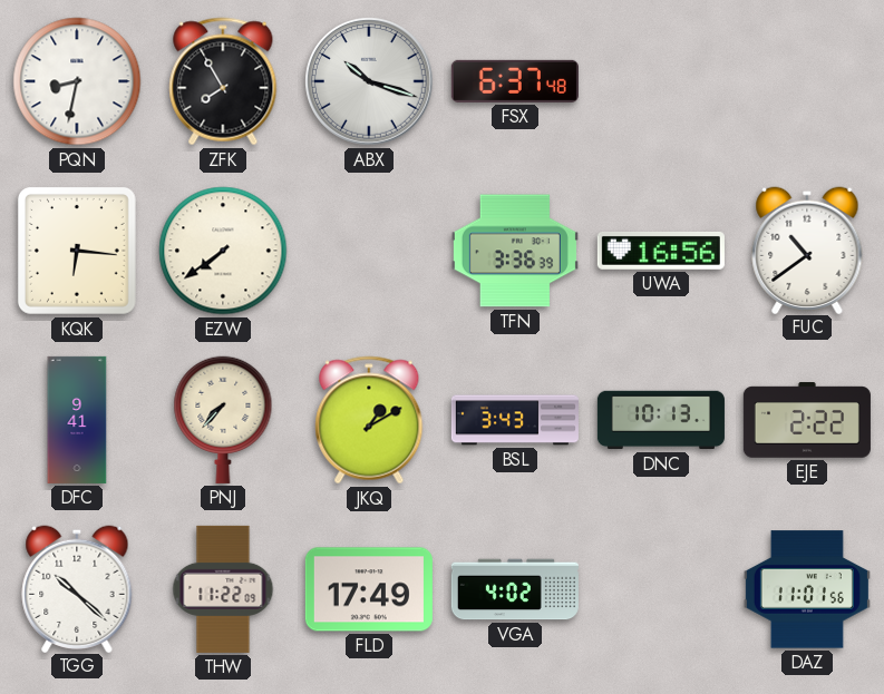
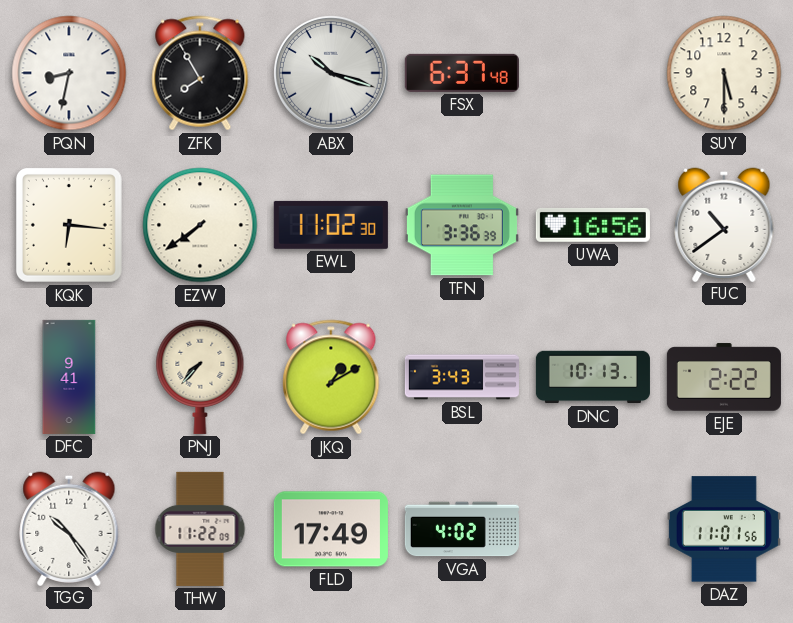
SUY: none -> 5:30 (724, 73)
EWL: none -> 11:02 (331, 225)
TGG: 10:22 -> 10:24 (69, 528)
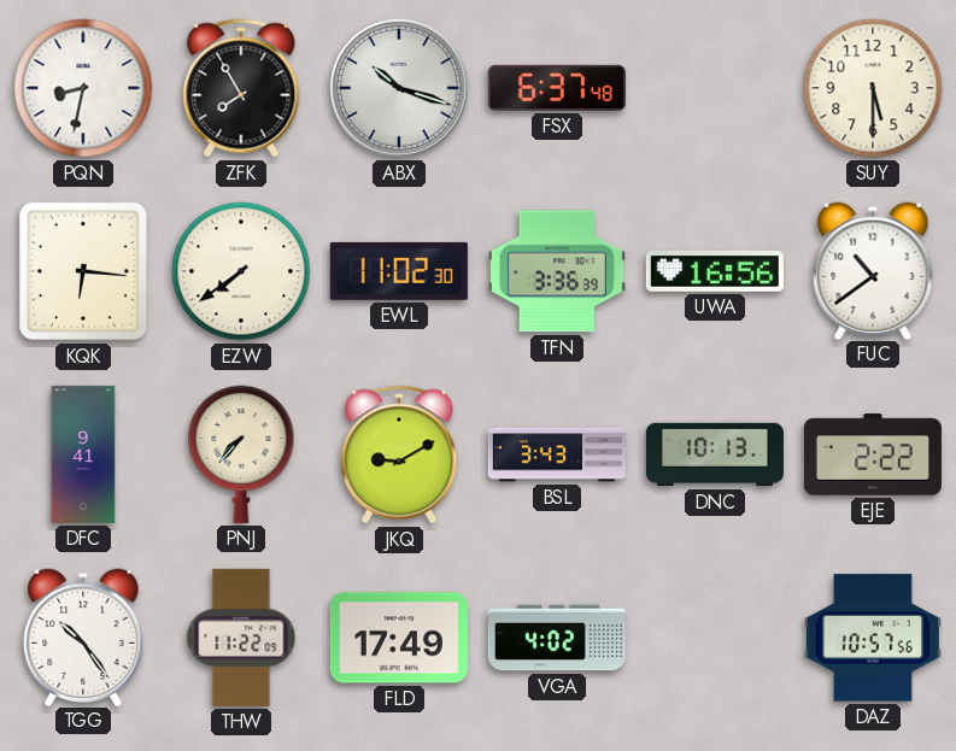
JKQ: 1:10 -> 9:10 (399, 454)
DAZ: 11:01 -> 10:57 (873, 638)
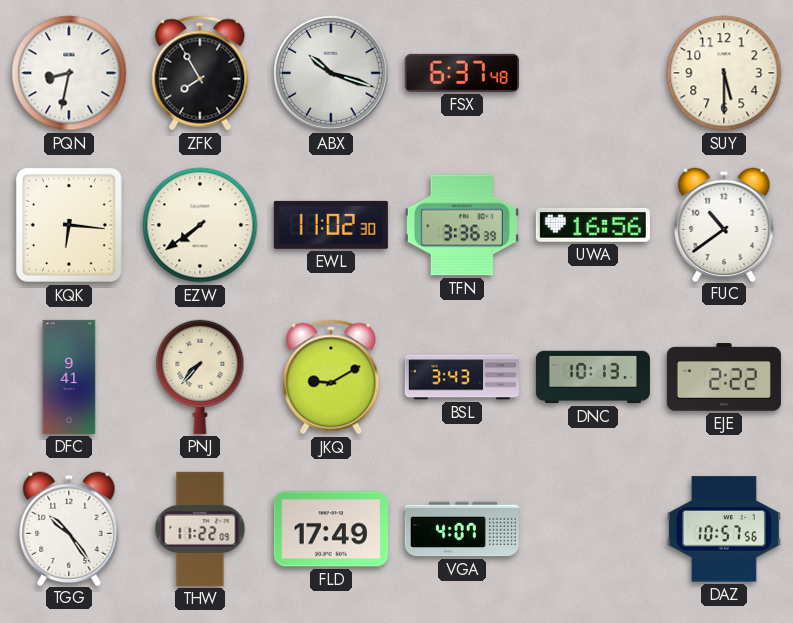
VGA: 4:02 -> 4:07 (462, 529)
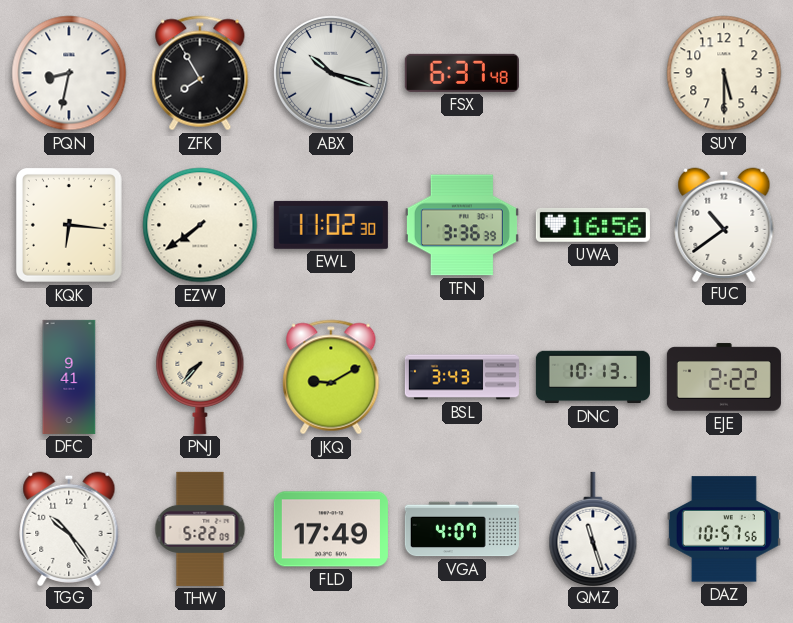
THW: 11:22 -> 5:22 (200, 529)
QMZ: none -> 11:27 (593, 528)
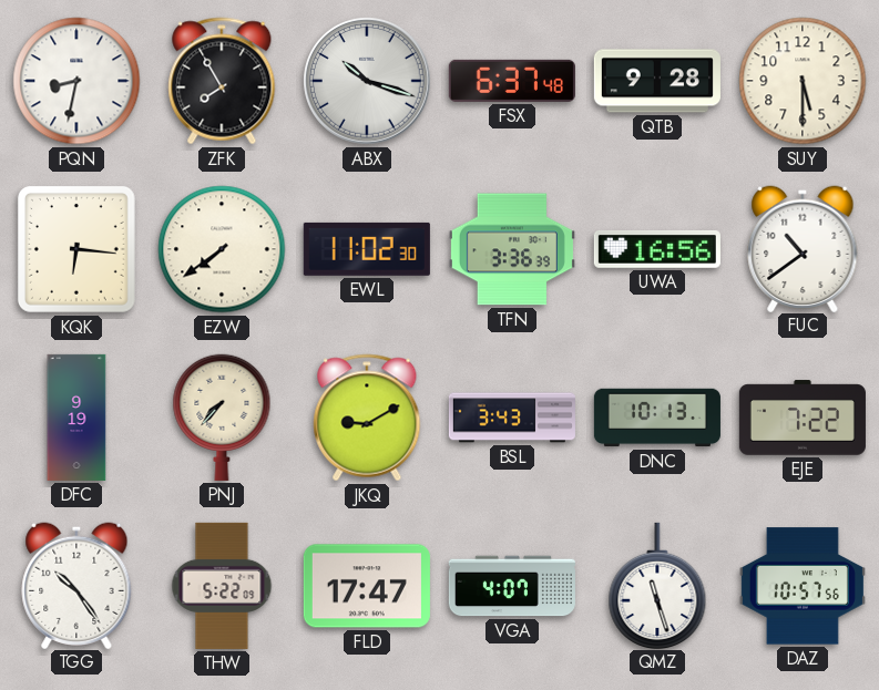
QTB: none -> 9:28 (657, 81)
DFC: 9:41 -> 9:19 (76, 418)
EJE: 2:22 -> 7:22 (803, 418)
FLD: 17:49 -> 17:47 (367, 586)
